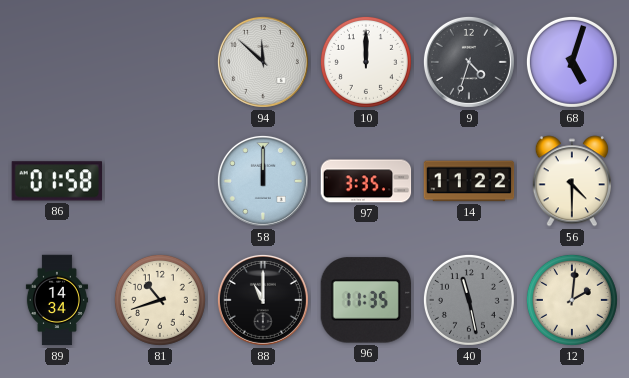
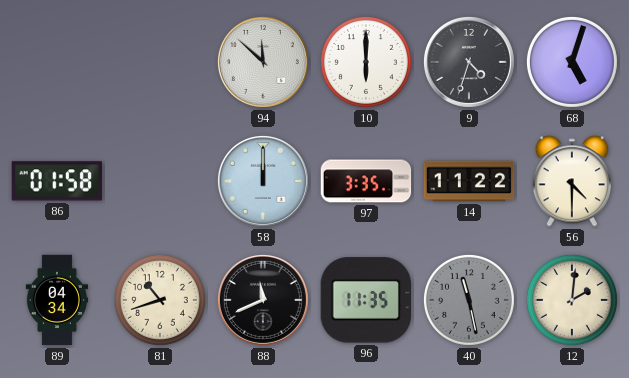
10: 12:00 -> 6:00 (366, 62)
89: 14:34 -> 04:34 (56, 300)
88: 11:00 -> 11:41 (263, 300)
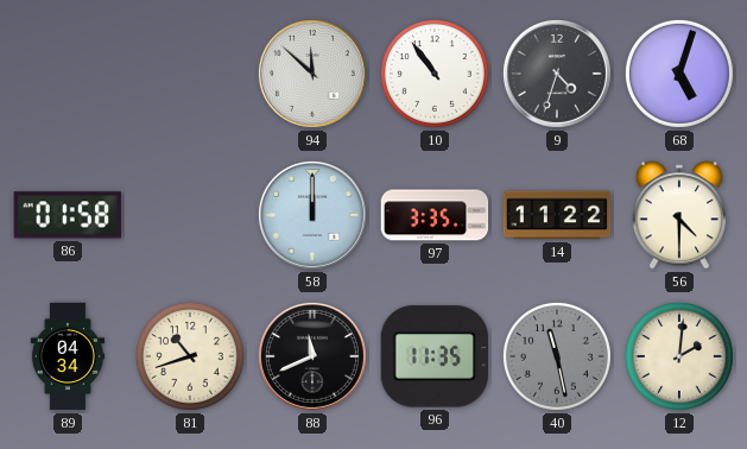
10: 6:00 -> 10:54 (435, 74)
